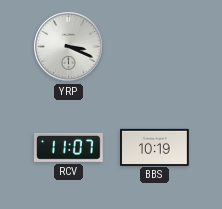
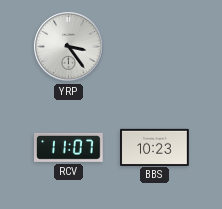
YRP: 3:19 -> 3:24 (69, 47)
BBS: 10:19 -> 10:23 (155, 147)
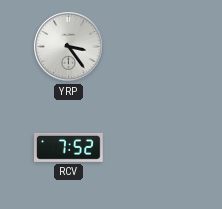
RCV: 11:07 -> 7:52 (69, 147)
BBS: 10:23 -> none (155, 147)
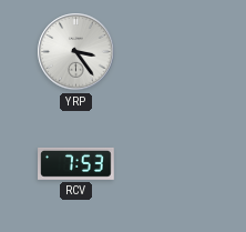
RCV: 7:52 -> 7:53 (76, 163)
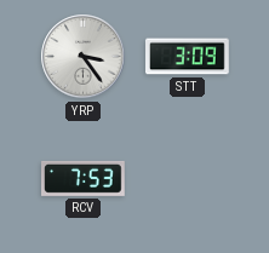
STT: none -> 3:09 (188, 57)
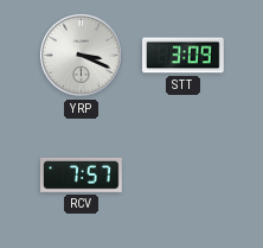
YRP: 3:24 -> 3:19 (82, 56)
RCV: 7:53 -> 7:57 (82, 174)
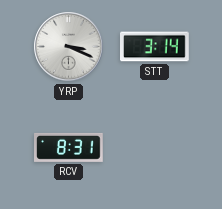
STT: 3:09 -> 3:14 (155, 47)
RCV: 7:57 -> 8:31 (69, 147)
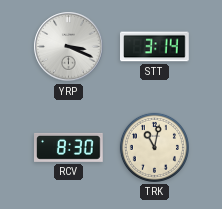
RCV: 8:31 -> 8:30 (69, 147)
TRK: none -> 11:02 (154, 147)
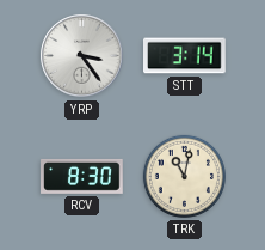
YRP: 3:19 -> 3:24 (82, 56)
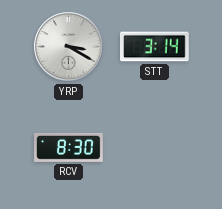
YRP: 3:24 -> 3:20 (69, 47)
TRK: 11:02 -> none (184, 176)
